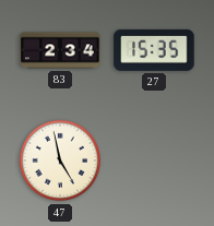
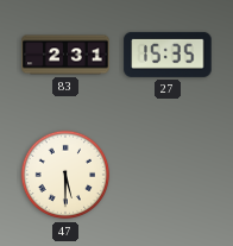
83: 2:34 -> 2:31 (65, 55)
47: 4:58 -> 5:30 (65, 175)
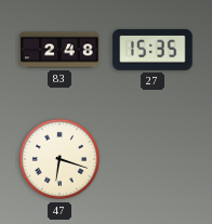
83: 2:31 -> 2:48 (59, 50)
47: 5:30 -> 6:18 (59, 159)
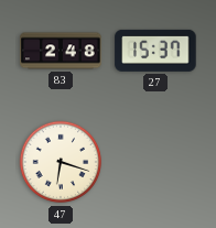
27: 15:35 -> 15:37 (155, 51)
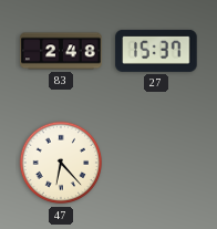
47: 6:18 -> 6:23 (61, 163)
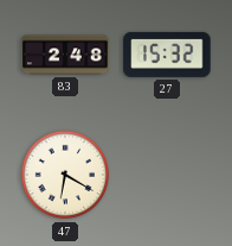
27: 15:37 -> 15:32 (167, 55)
47: 6:23 -> 6:20 (65, 175)
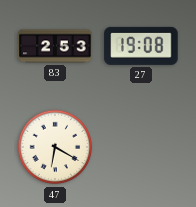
83: 2:48 -> 2:53 (55, 46)
27: 15:32 -> 19:08 (141, 46)
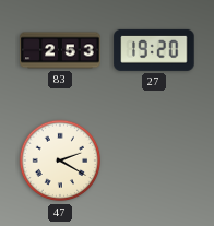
27: 19:08 -> 19:20 (154, 50)
47: 6:20 -> 2:20 (60, 160)
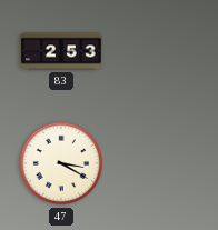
27: 19:20 -> none (154, 50)
47: 2:20 -> 3:20 (61, 163)
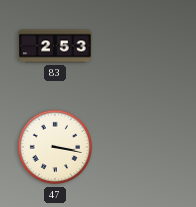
47: 3:20 -> 3:17 (55, 147)
